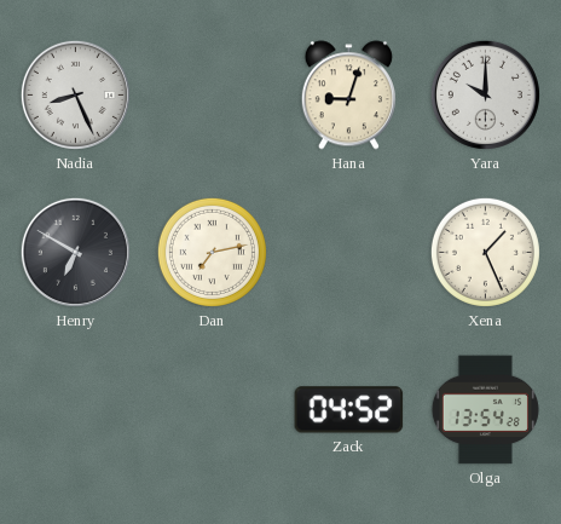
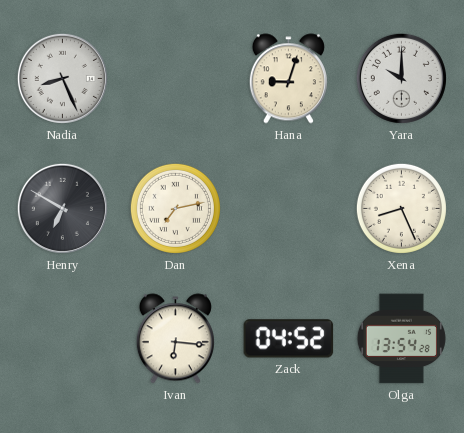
Xena: 1:26 -> 8:26 (401, 208)
Ivan: none -> 6:16 (175, 339)
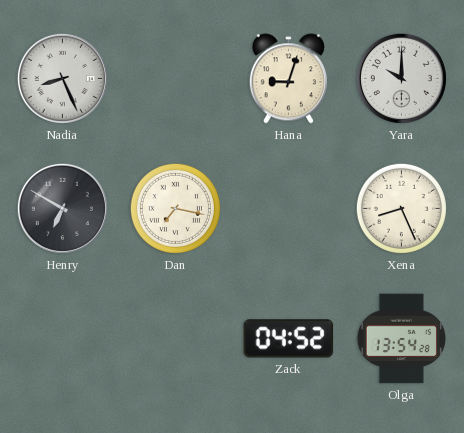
Dan: 7:13 -> 7:17 (175, 208)
Ivan: 6:16 -> none (175, 339)
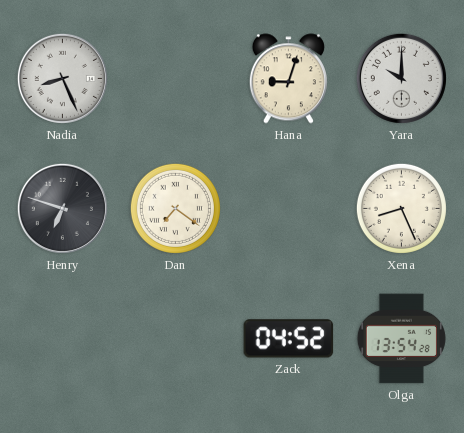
Henry: 6:50 -> 6:48 (62, 208)
Dan: 7:17 -> 7:21 (175, 208)
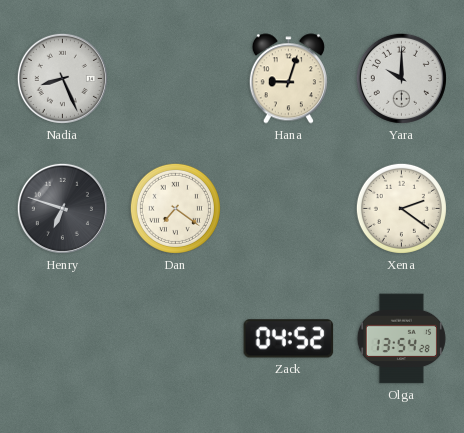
Xena: 8:26 -> 2:21 (401, 208)
